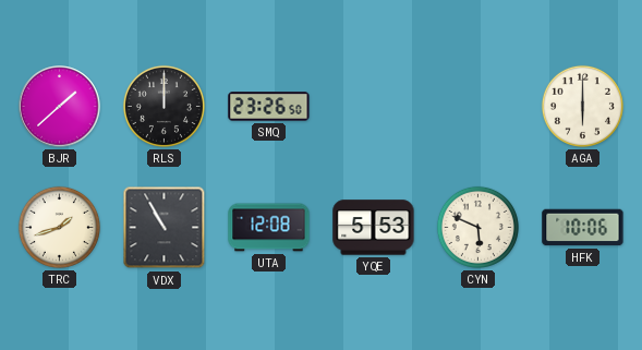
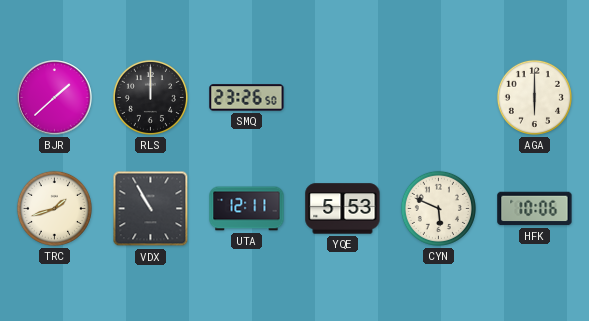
UTA: 12:08 -> 12:11 (247, 209)
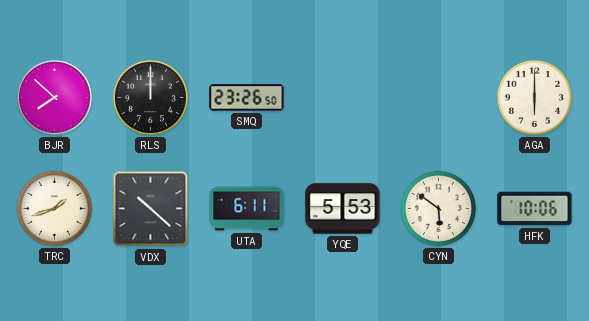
BJR: 1:38 -> 7:52 (55, 98)
VDX: 10:55 -> 10:22 (151, 209)
UTA: 12:11 -> 6:11 (247, 209)
CYN: 5:49 -> 5:51 (438, 208)
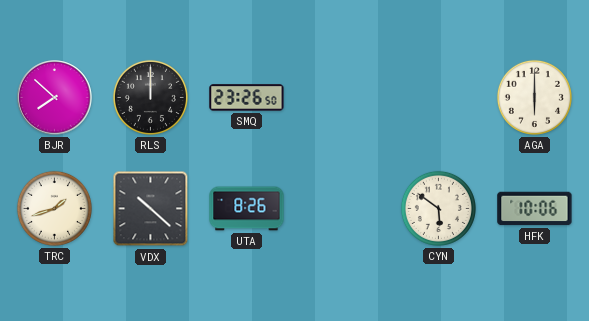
UTA: 6:11 -> 8:26 (247, 209)
YQE: 5:53 -> none (343, 209)
